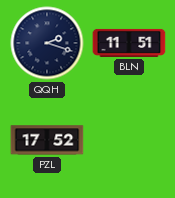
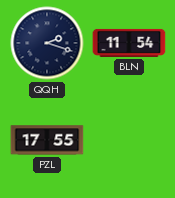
BLN: 11:51 -> 11:54 (129, 43)
PZL: 17:52 -> 17:55 (47, 140)
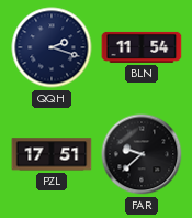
PZL: 17:55 -> 17:51 (52, 154)
FAR: none -> 9:38 (142, 154)
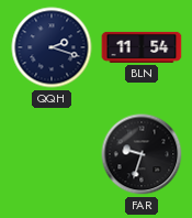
PZL: 17:51 -> none (52, 154)
FAR: 9:38 -> 9:33 (142, 154)
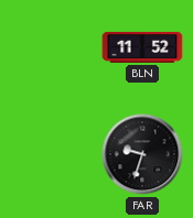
QQH: 2:18 -> none (52, 47)
BLN: 11:54 -> 11:52 (142, 47)
